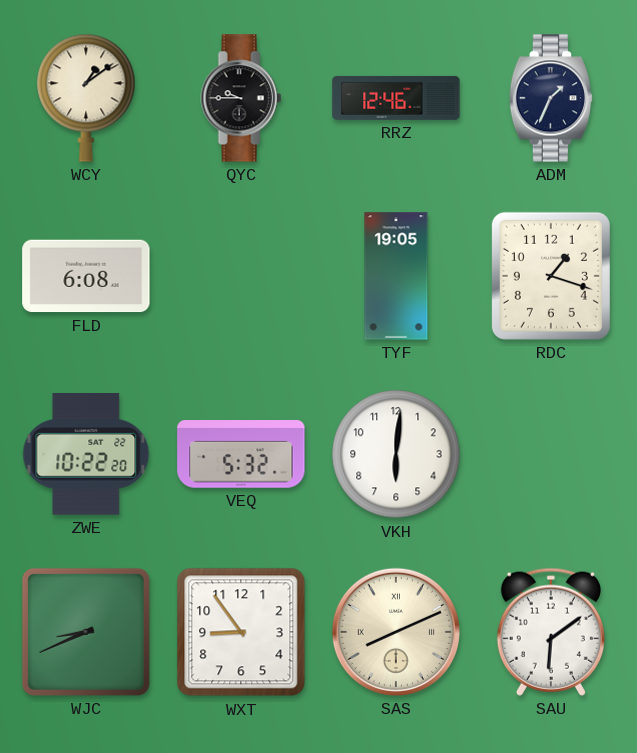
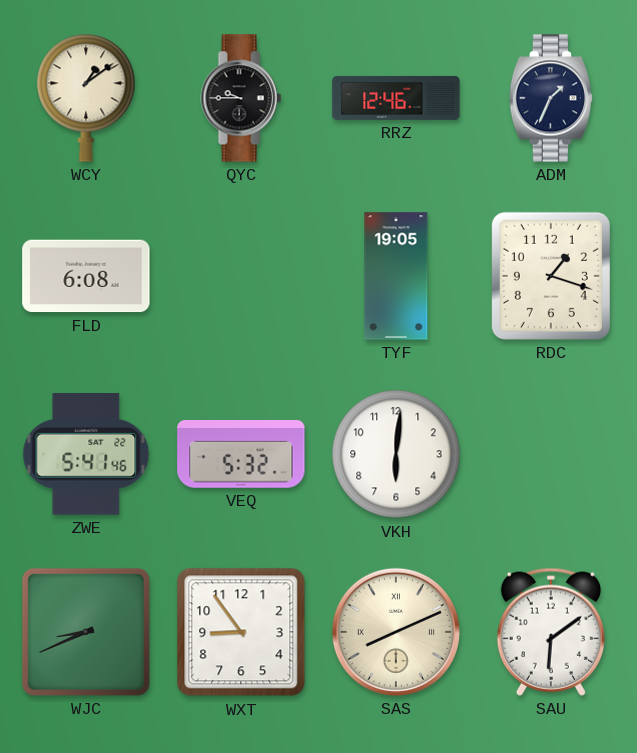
ZWE: 10:22 -> 5:41 (86, 455)
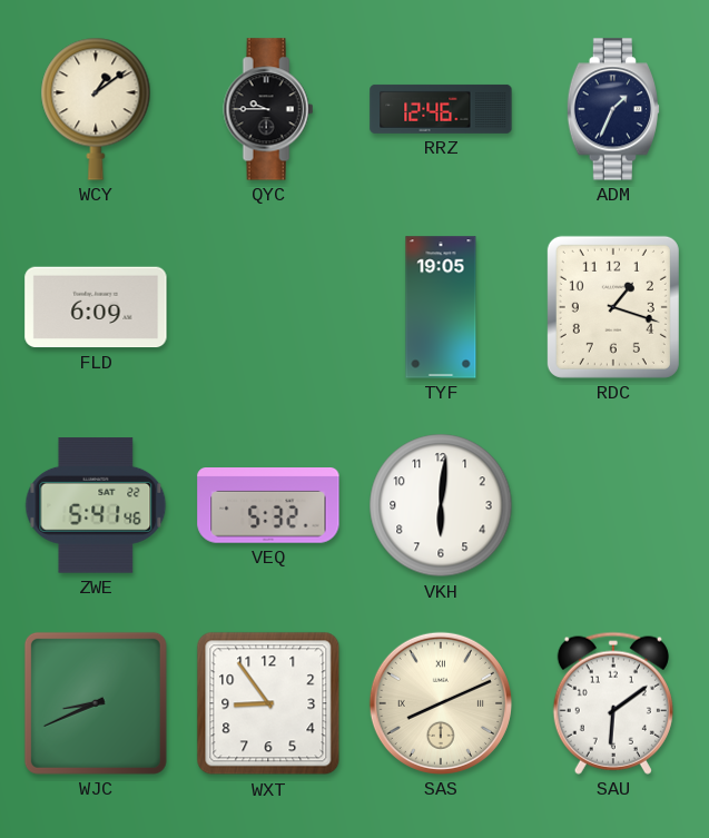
FLD: 6:08 -> 6:09 (96, 307)
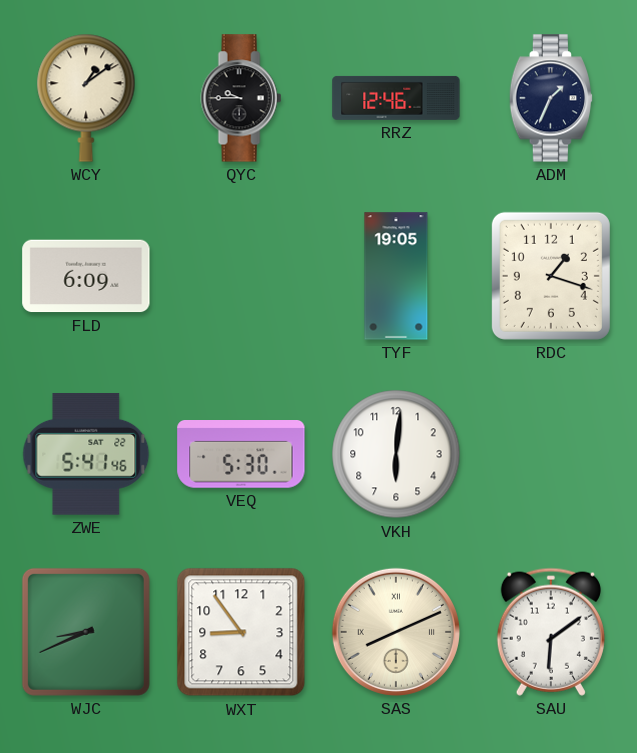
VEQ: 5:32 -> 5:30 (241, 455)
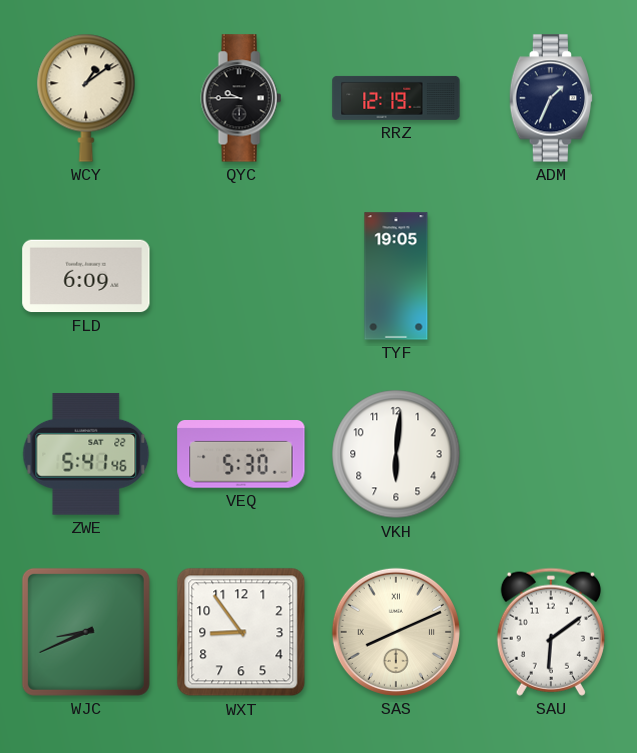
RRZ: 12:46 -> 12:19 (396, 98)
RDC: 1:18 -> none (551, 276)
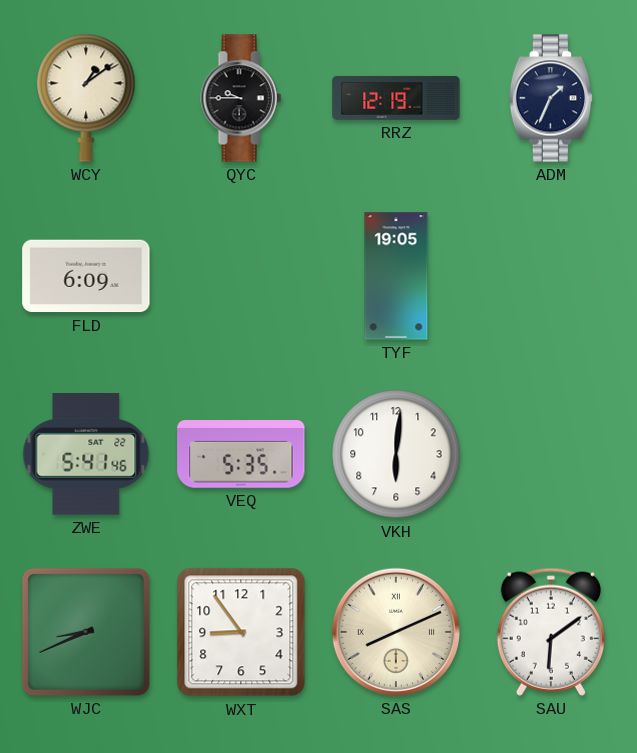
VEQ: 5:30 -> 5:35 (241, 455)
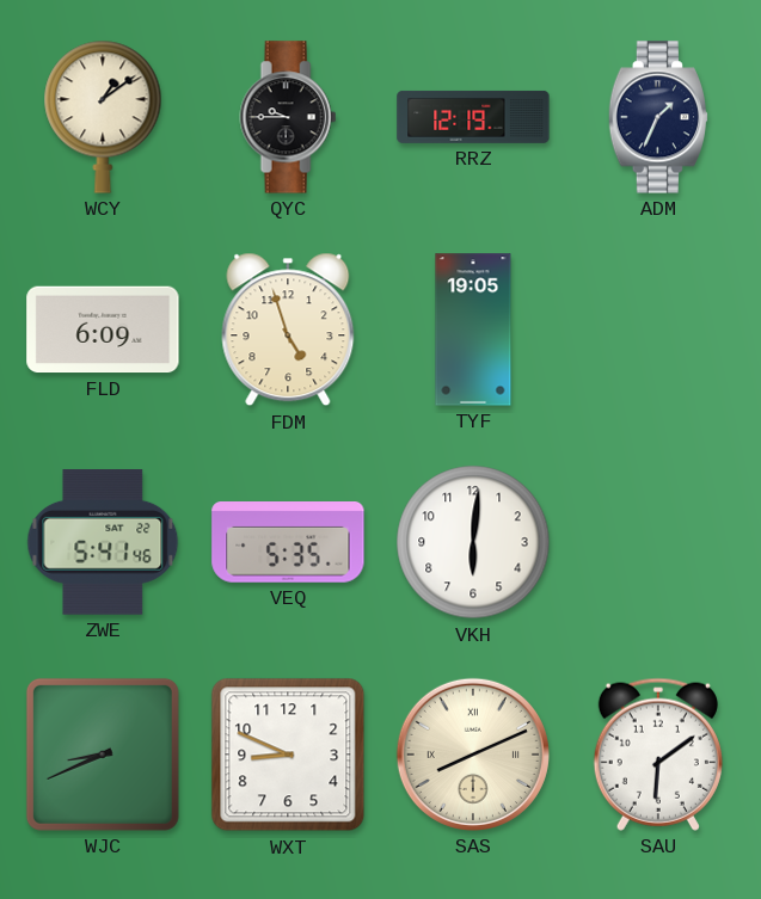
FDM: none -> 4:57 (288, 330)
WXT: 8:54 -> 8:49 (288, 755)
